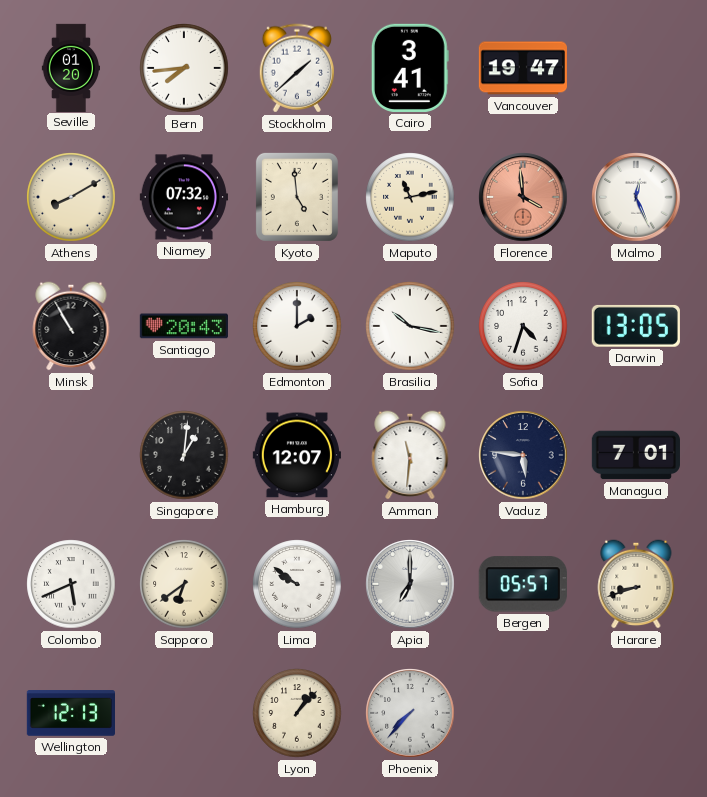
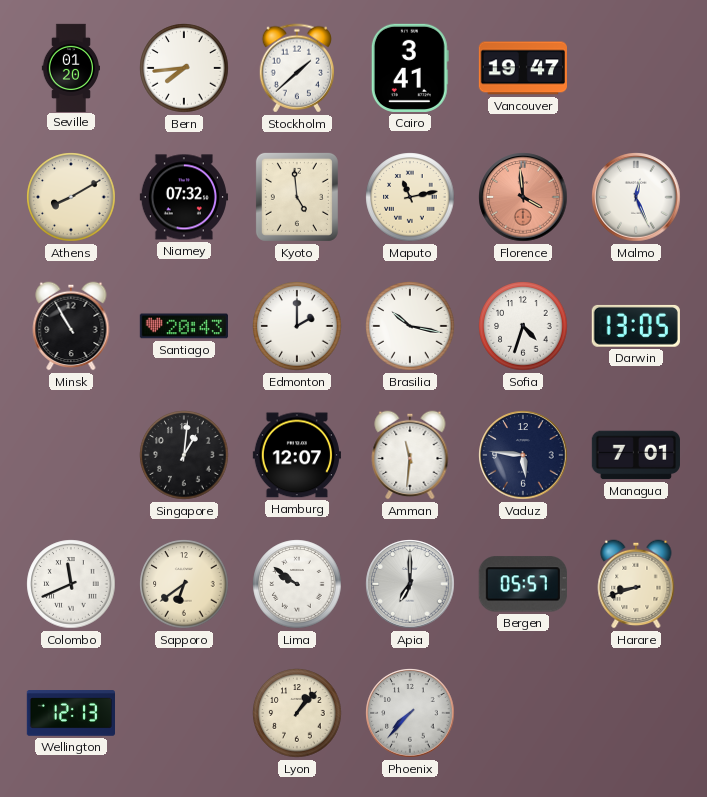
Colombo: 5:41 -> 11:41 (71, 584)
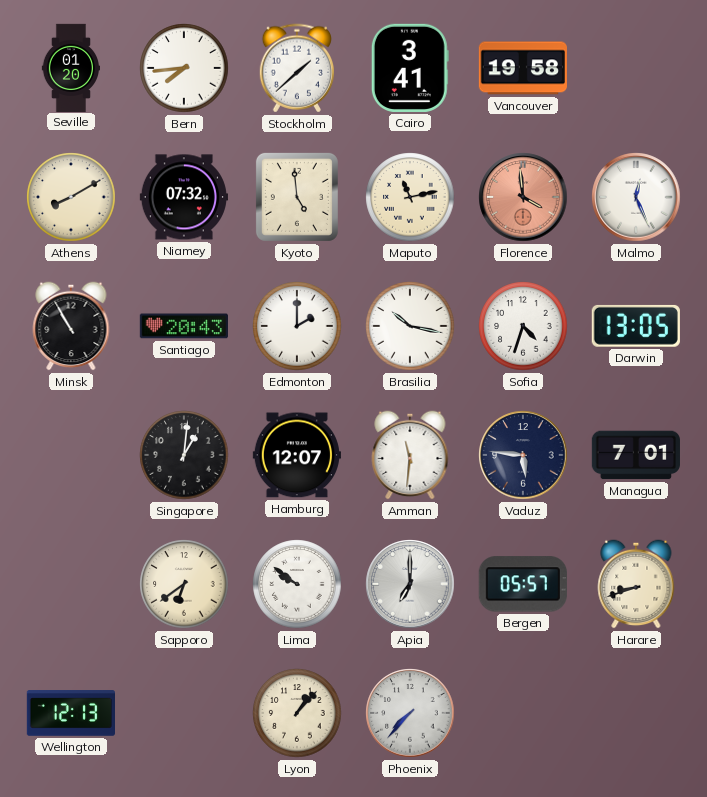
Vancouver: 19:47 -> 19:58 (522, 68)
Colombo: 11:41 -> none (71, 584)
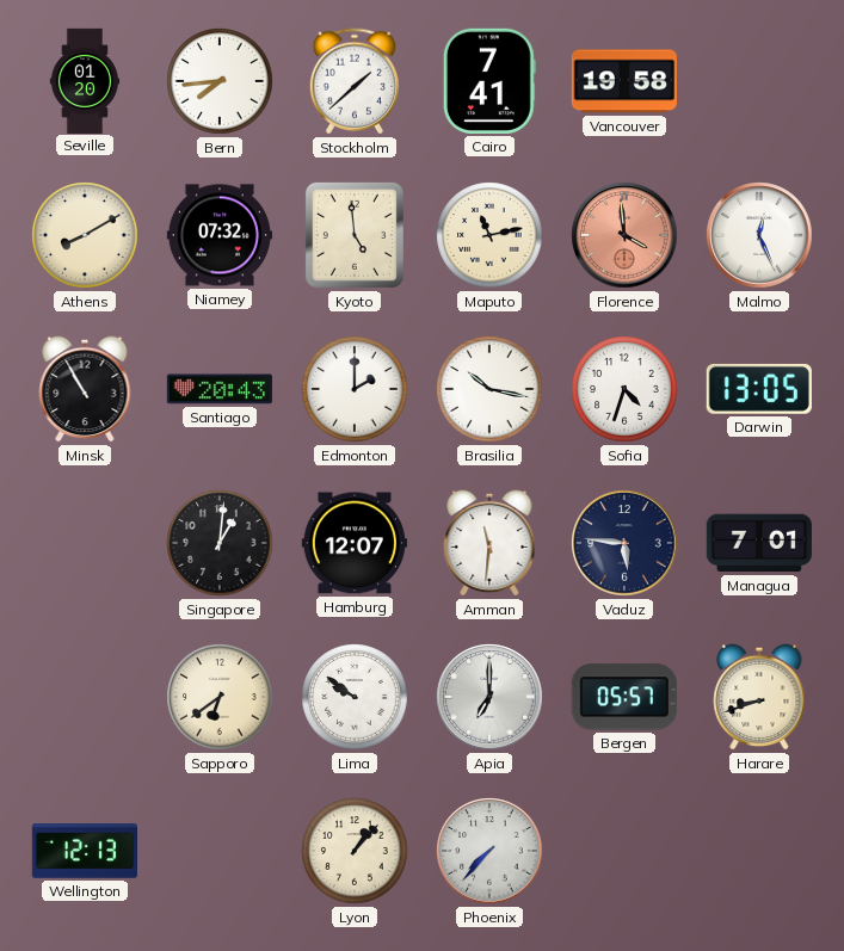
Cairo: 3:41 -> 7:41 (489, 81)
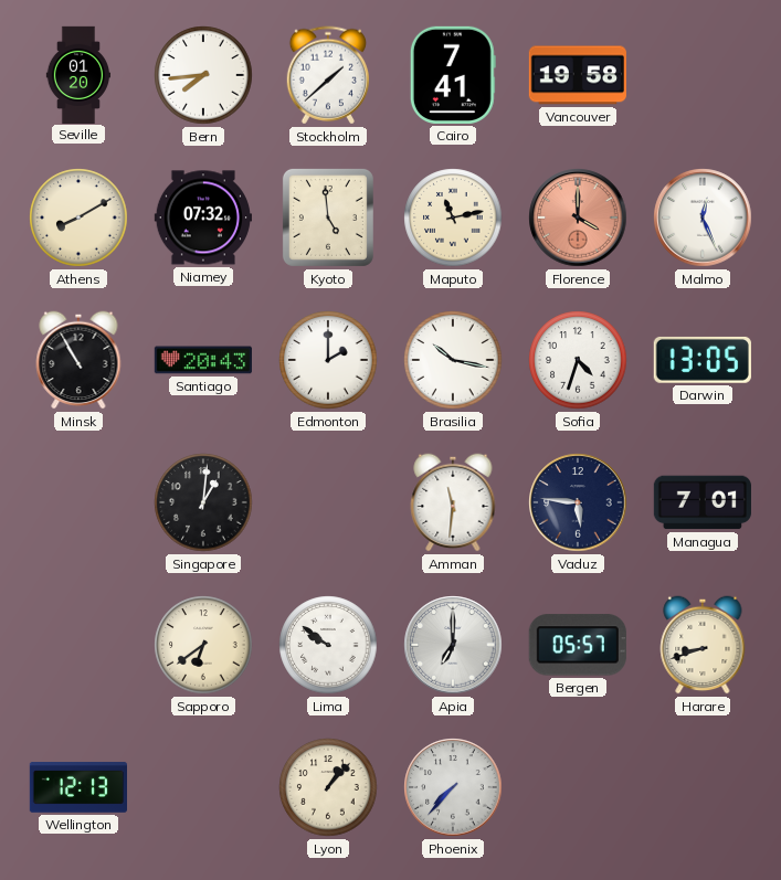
Florence: 3:59 -> 4:00 (578, 218)
Hamburg: 12:07 -> none (355, 543)
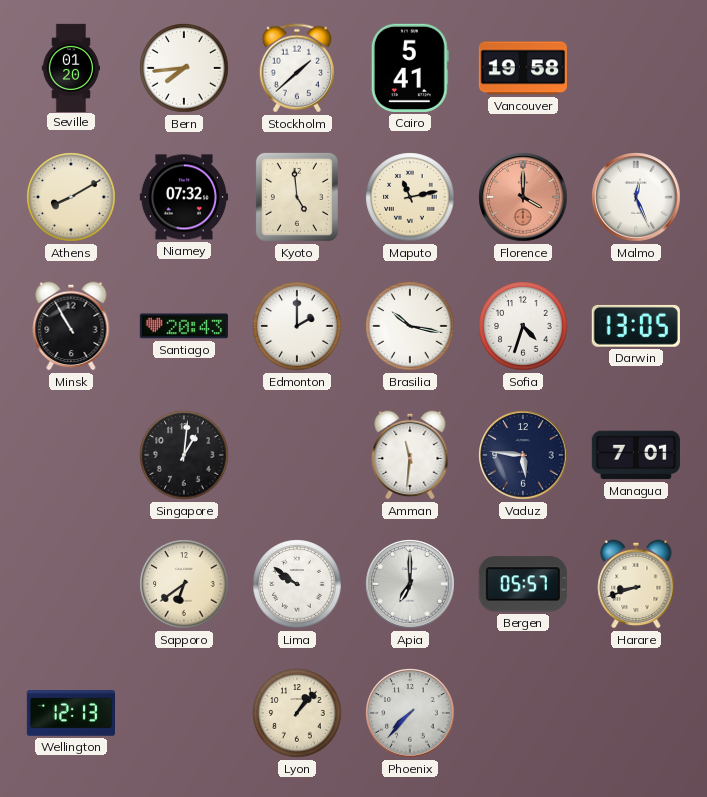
Cairo: 7:41 -> 5:41 (410, 68)
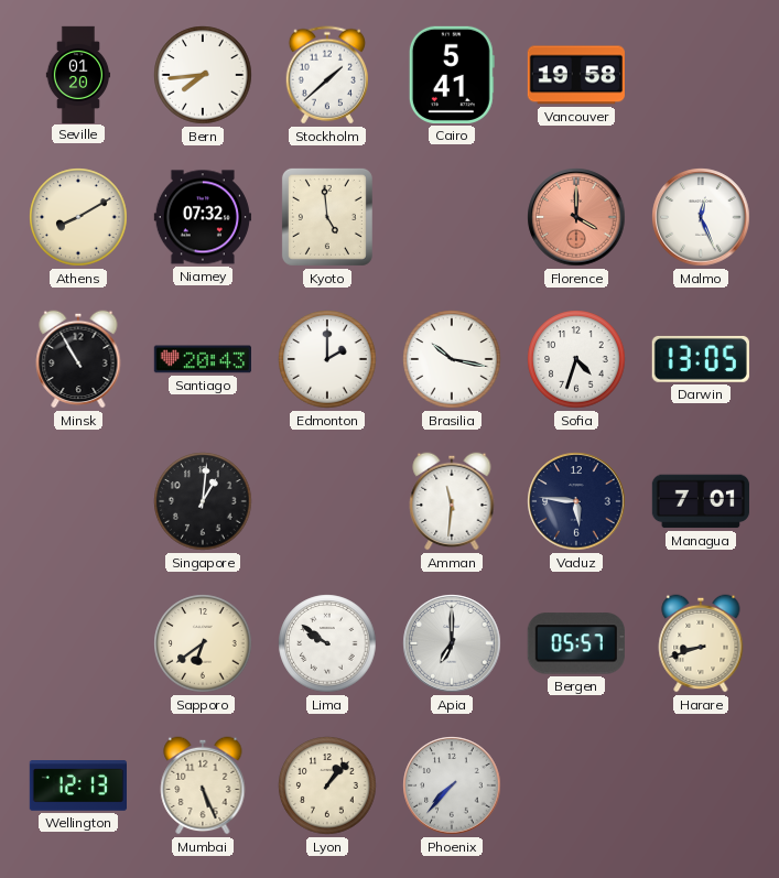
Maputo: 11:13 -> none (410, 197)
Mumbai: none -> 5:26 (203, 785)
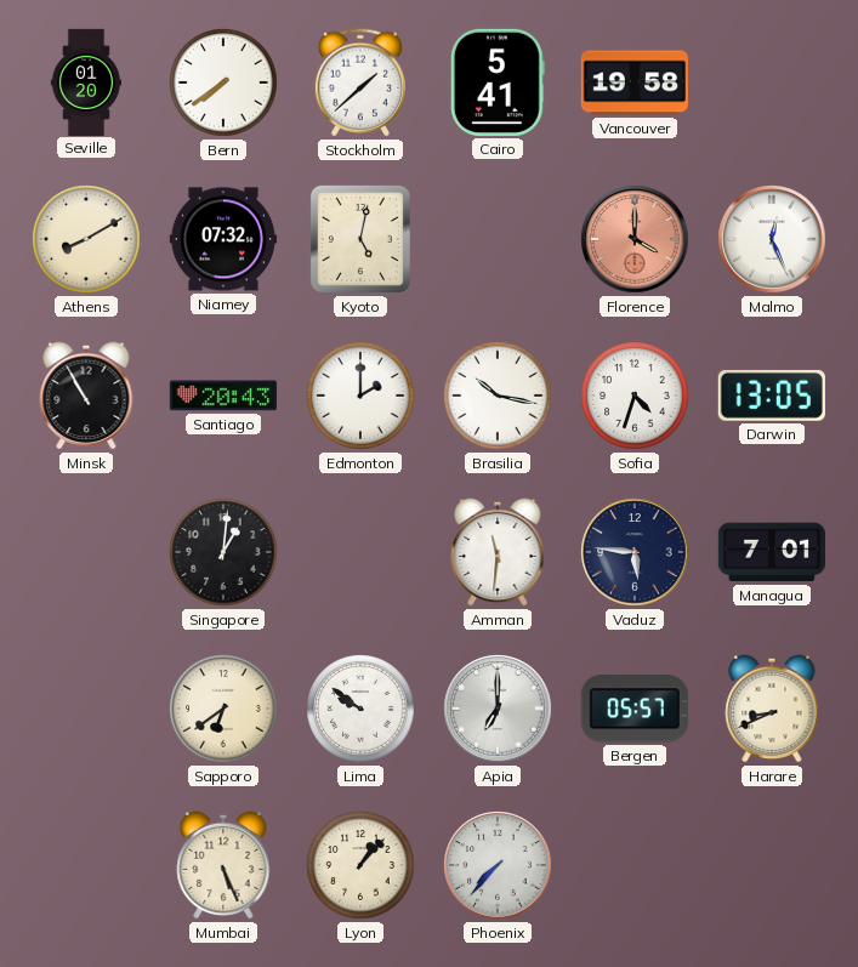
Bern: 7:44 -> 7:39 (223, 83)
Kyoto: 4:59 -> 5:02 (360, 239)
Harare: 8:42 -> 8:41 (772, 709)
Wellington: 12:13 -> none (77, 785)
